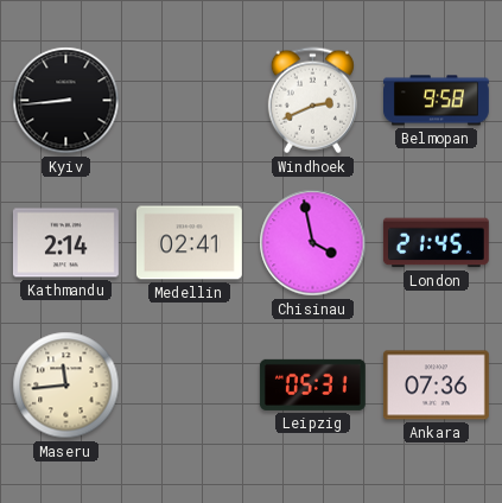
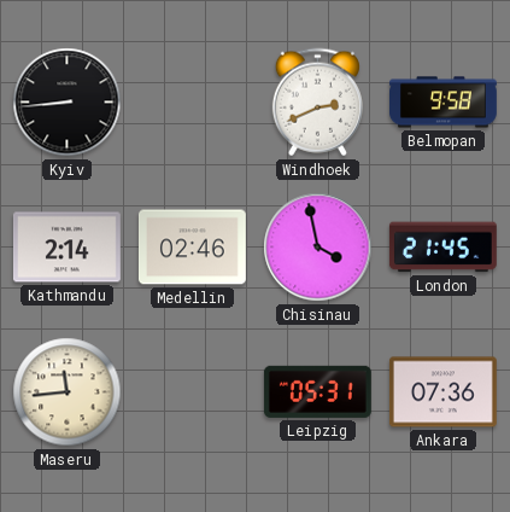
Medellin: 02:41 -> 02:46 (192, 248)
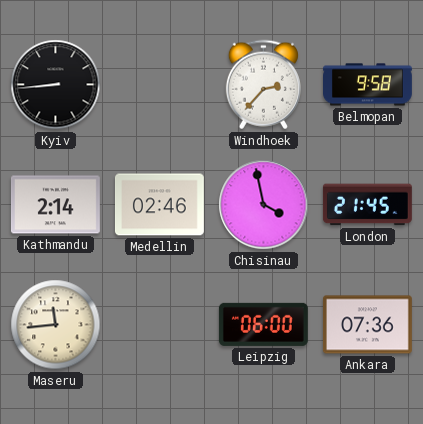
Windhoek: 2:41 -> 2:37 (263, 85)
Leipzig: 05:31 -> 06:00 (263, 324)
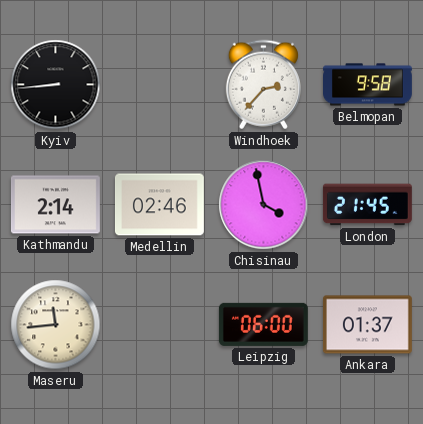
Ankara: 07:36 -> 01:37 (367, 325)
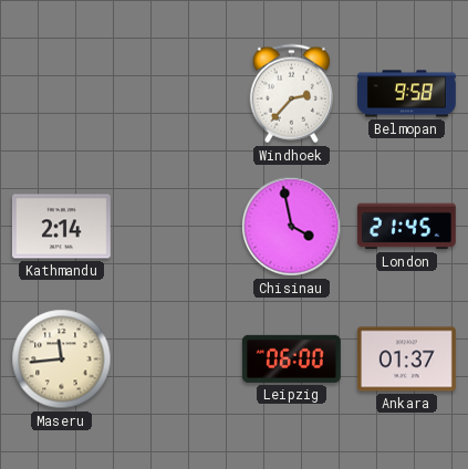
Kyiv: 8:44 -> none (56, 85)
Medellin: 02:46 -> none (159, 205)
